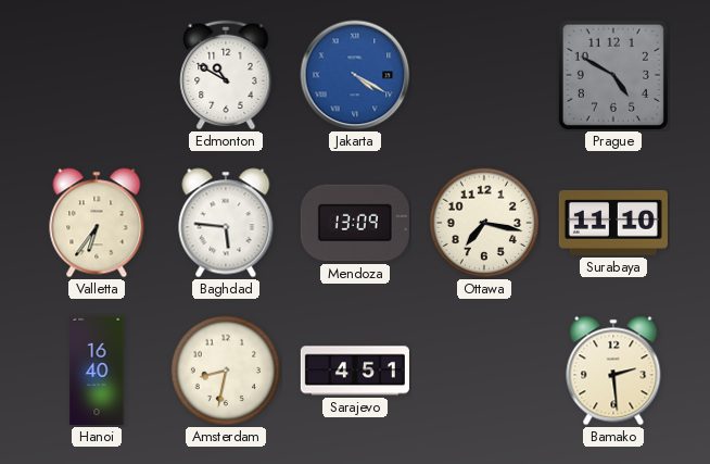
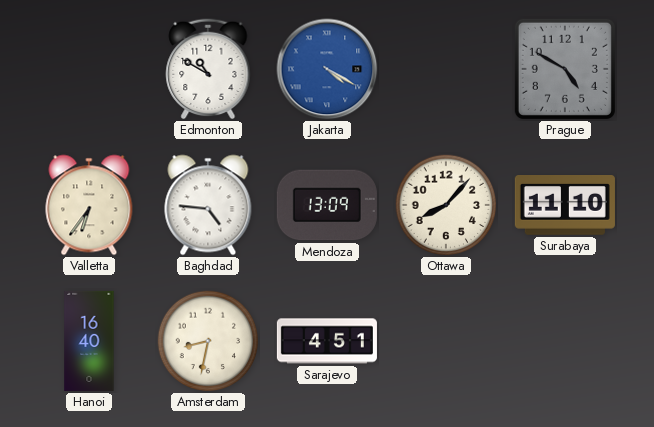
Baghdad: 5:46 -> 4:46 (208, 205)
Ottawa: 7:17 -> 8:07 (446, 205)
Bamako: 2:29 -> none (613, 371)
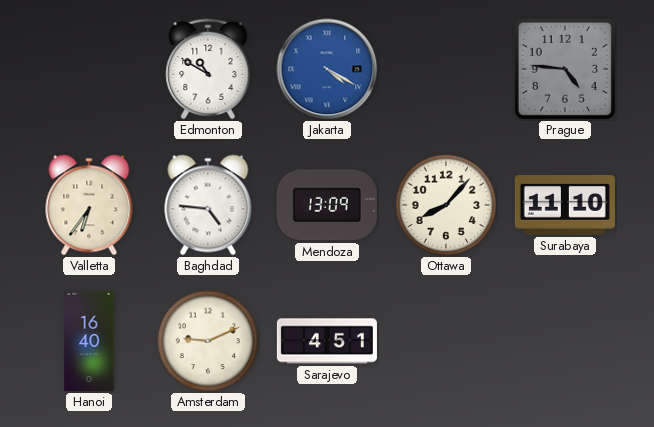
Prague: 4:50 -> 4:46 (565, 69)
Amsterdam: 8:32 -> 9:11 (208, 341)
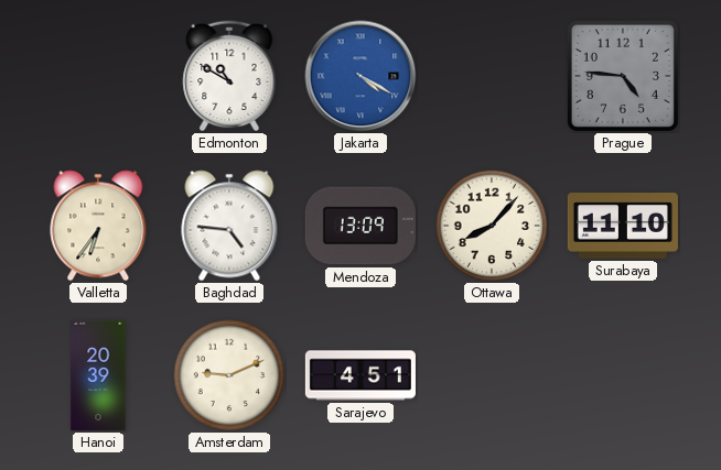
Hanoi: 16:40 -> 20:39 (98, 375)
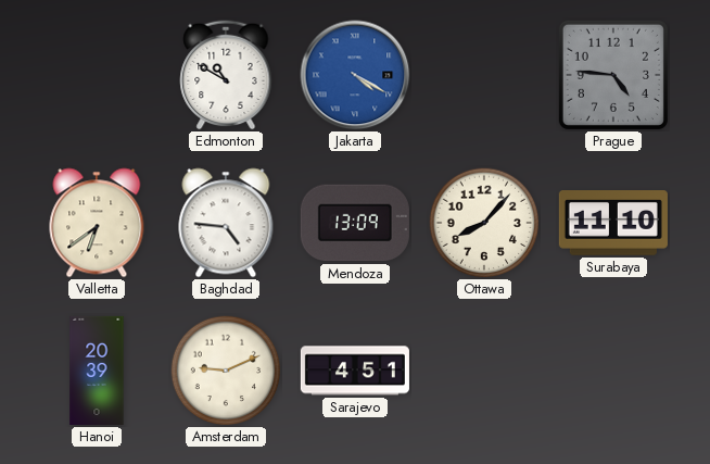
Valletta: 6:36 -> 6:39 (97, 223)
